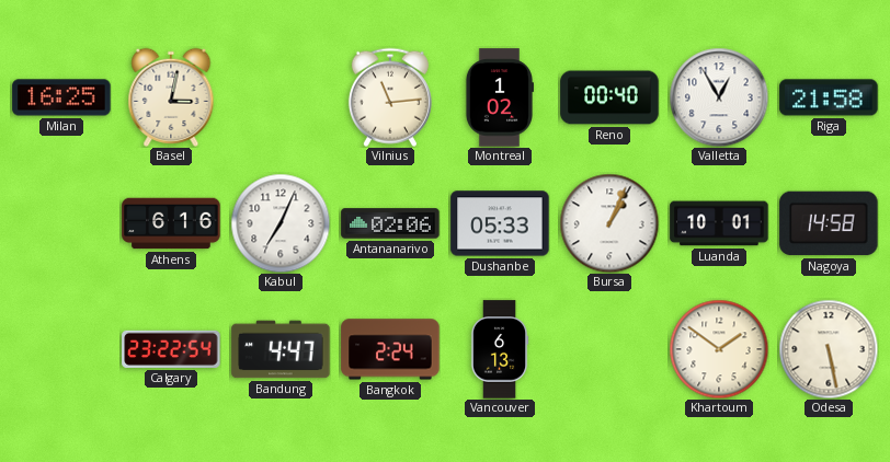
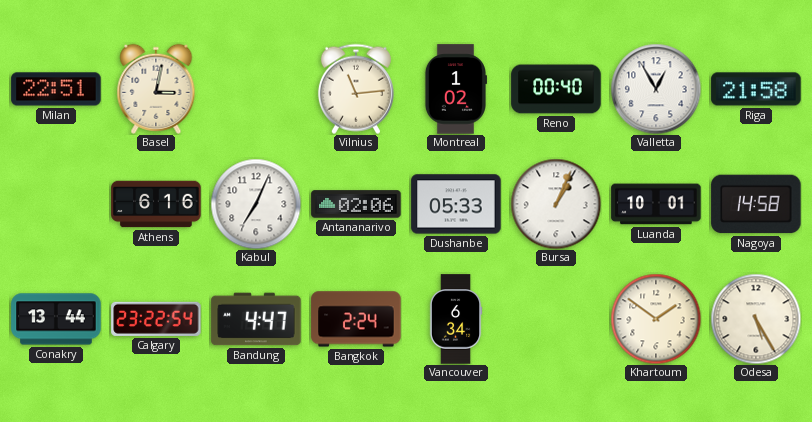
Milan: 16:25 -> 22:51 (56, 89)
Conakry: none -> 13:44 (56, 319)
Vancouver: 6:13 -> 6:34 (456, 319)
Odesa: 5:28 -> 5:25 (756, 319)
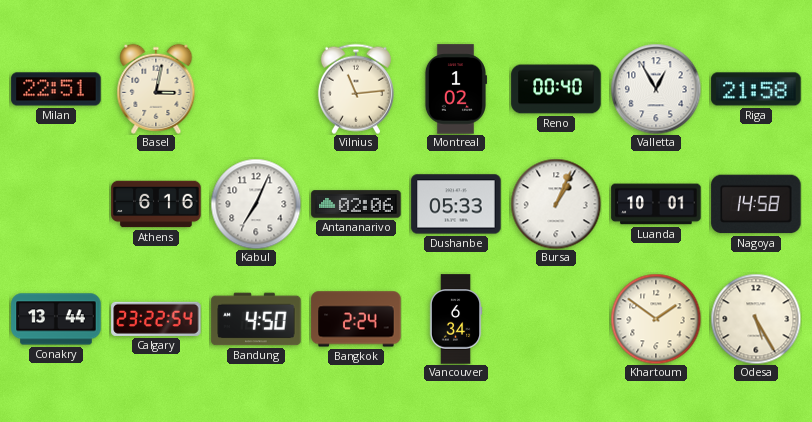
Bandung: 4:47 -> 4:50 (256, 319)
